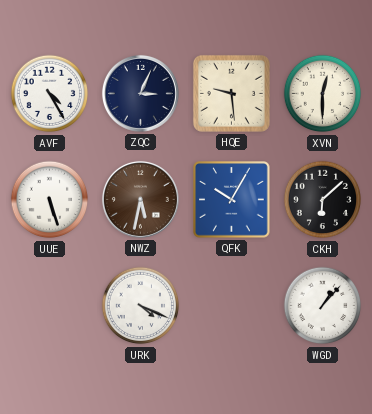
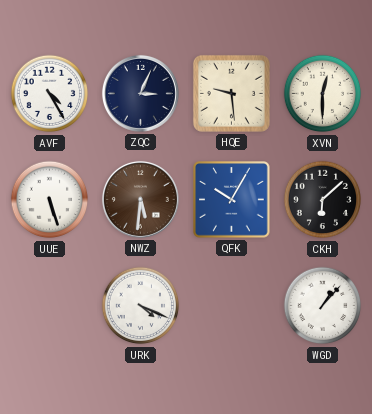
NWZ: 5:32 -> 5:31 (140, 199)
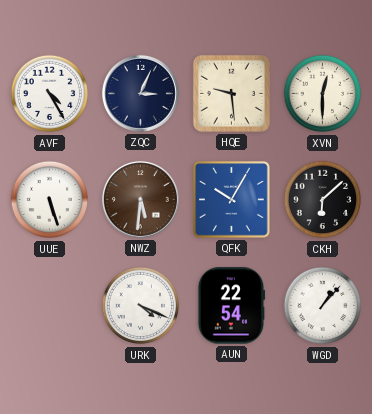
AUN: none -> 22:54 (231, 306)
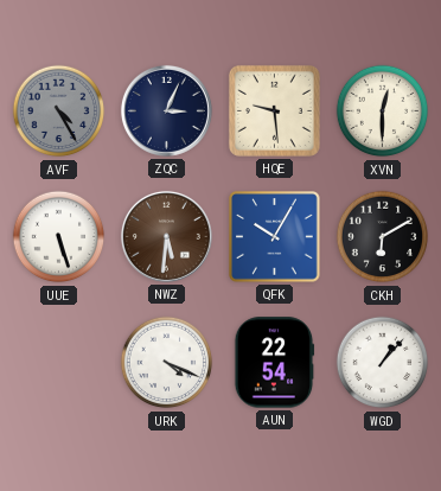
AVF dial: white -> grey (59, 111)
CKH: 6:08 -> 6:10 (383, 237)
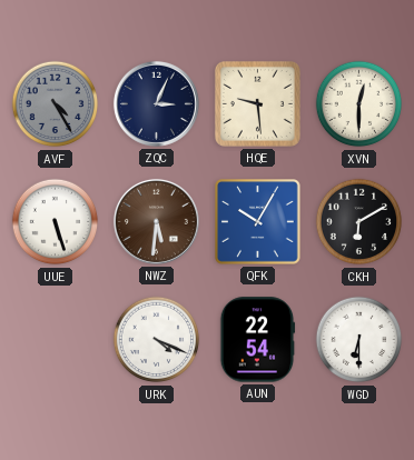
WGD: 1:07 -> 6:30 (359, 340)
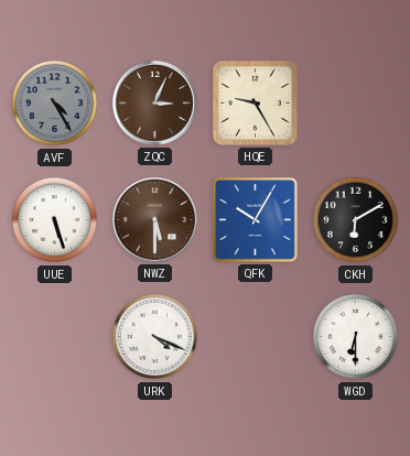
ZQC dial: navy -> brown (154, 102)
HQE: 9:29 -> 9:25 (255, 102)
XVN: 12:30 -> none (359, 104)
NWZ: 5:31 -> 5:30 (154, 219)
AUN: 22:54 -> none (257, 340)
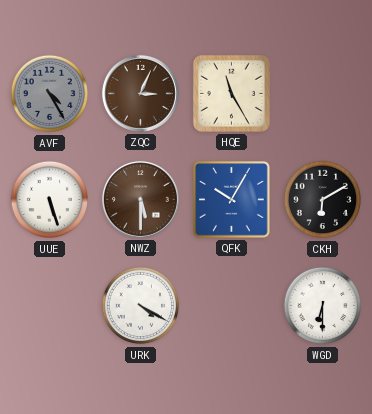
HQE: 9:25 -> 11:25 (231, 93)
URK: 4:19 -> 4:20 (141, 306)
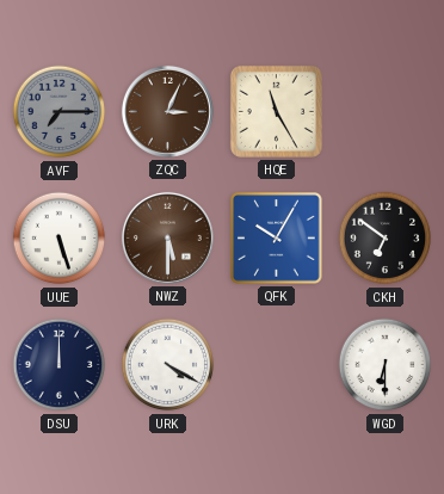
AVF: 4:25 -> 7:15 (60, 112)
CKH: 6:10 -> 6:51 (386, 239)
DSU: none -> 12:00 (60, 365)
